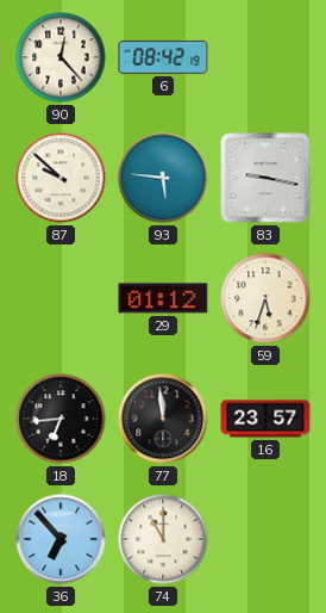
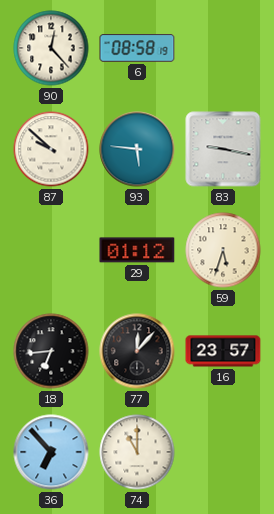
6: 08:42 -> 08:58 (137, 48)
77: 11:59 -> 12:07 (137, 351)
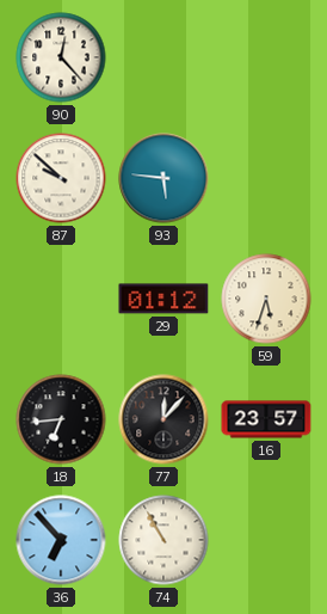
6: 08:58 -> none (137, 48)
83: 9:17 -> none (223, 149)
74: 11:00 -> 10:55 (163, 540)
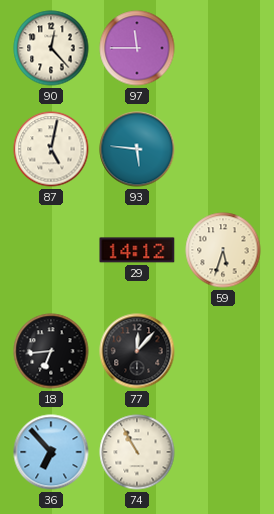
97: none -> 11:45 (137, 48)
87: 9:52 -> 5:02 (51, 149)
29: 01:12 -> 14:12 (137, 250)
16: 23:57 -> none (266, 419)
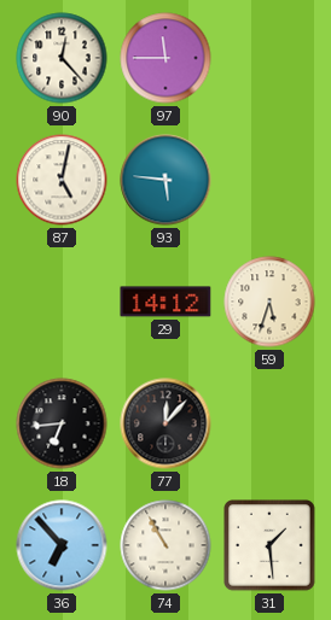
31: none -> 1:29 (271, 546)
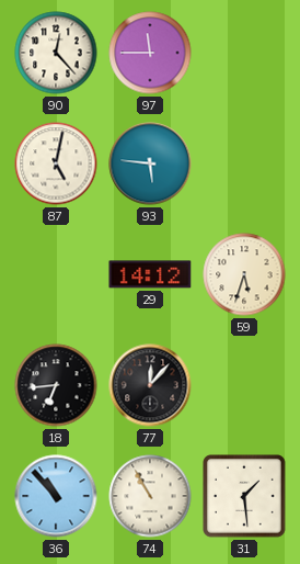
36: 6:53 -> 10:53 (56, 496)
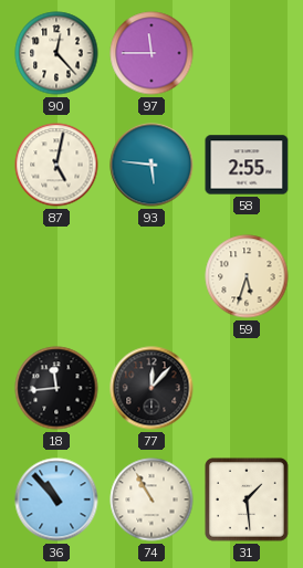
58: none -> 2:55 (247, 165)
29: 14:12 -> none (150, 274)
18: 6:44 -> 11:44 (56, 388)
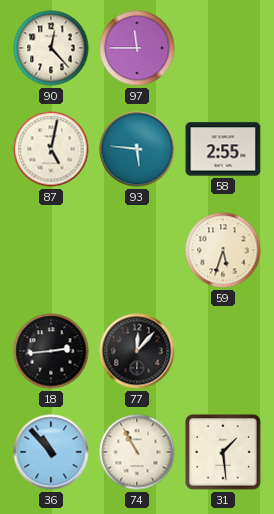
18: 11:44 -> 2:44 (51, 351)
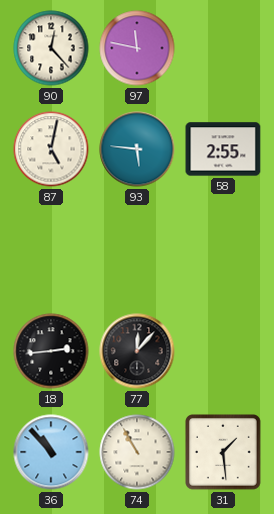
97: 11:45 -> 11:47 (137, 48)
59: 5:33 -> none (223, 250)
